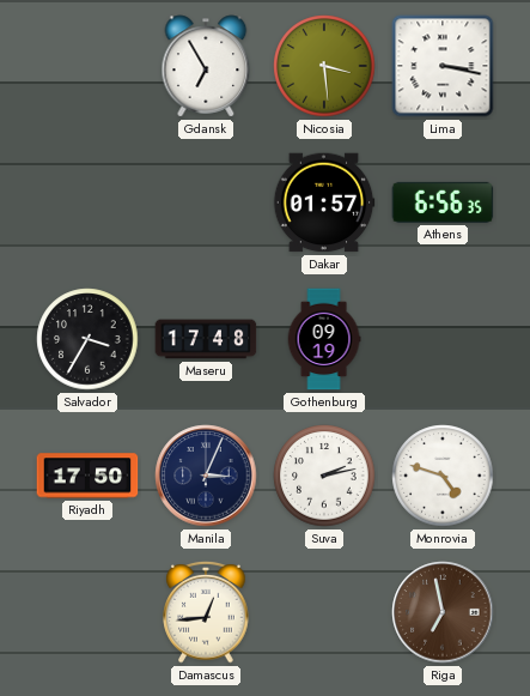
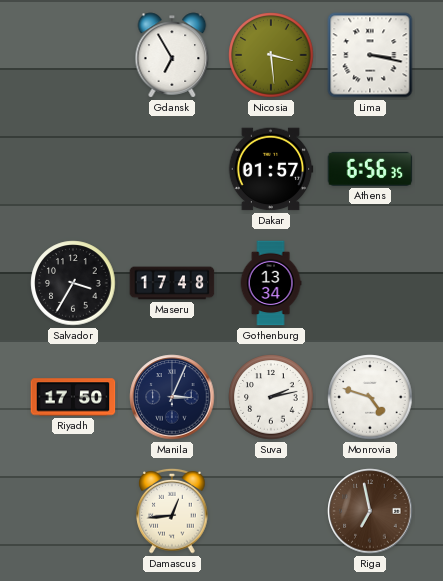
Gothenburg: 09:19 -> 13:34 (271, 283)
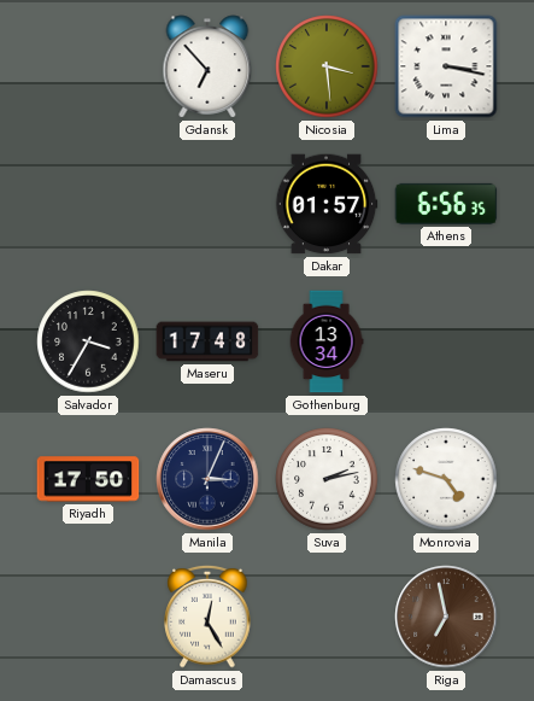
Gdansk: 6:55 -> 6:53 (207, 66)
Damascus: 12:44 -> 12:25 (207, 617)
